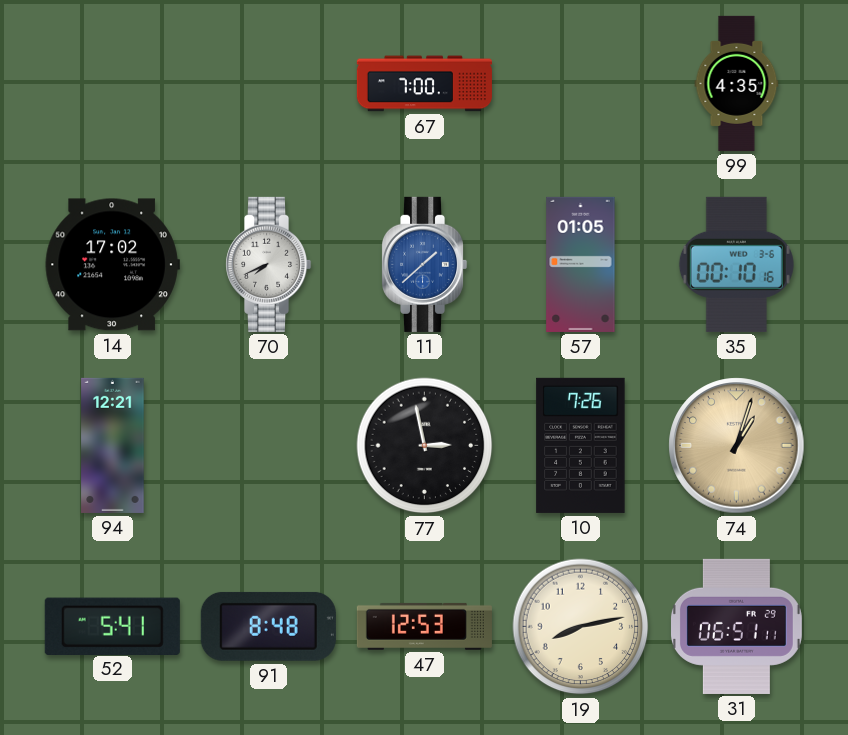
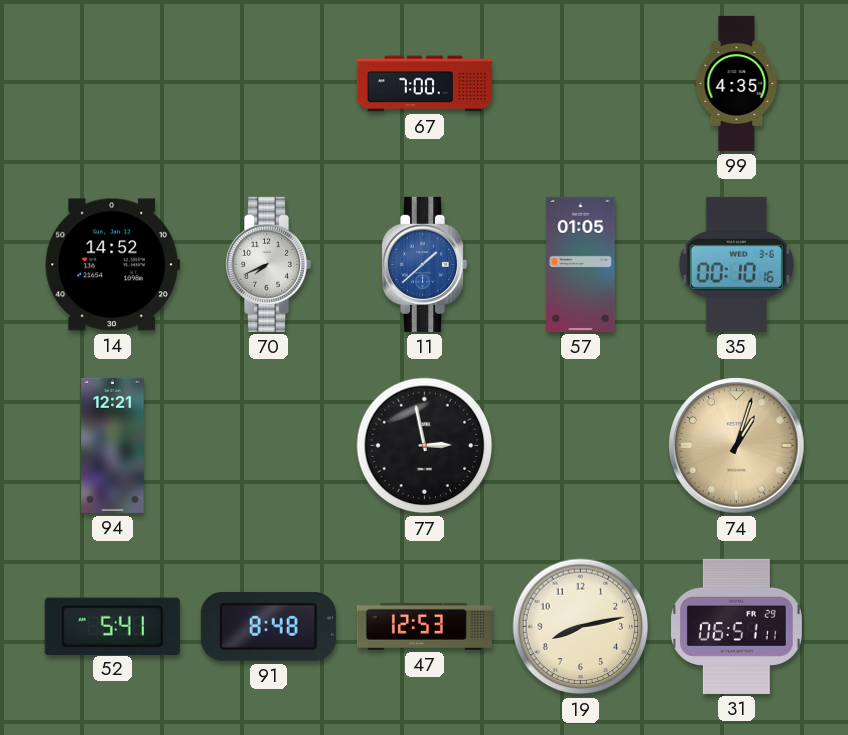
14: 17:02 -> 14:52 (112, 265)
10: 7:26 -> none (581, 445)
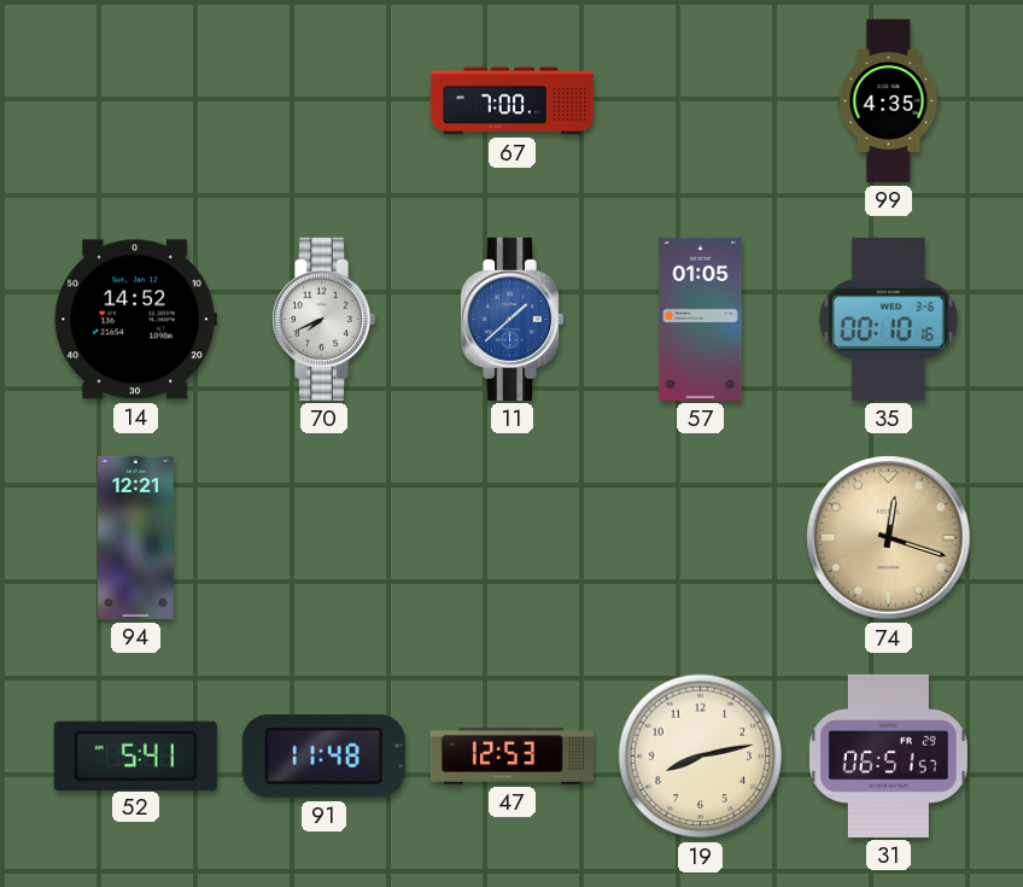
77: 2:58 -> none (425, 446)
74: 1:03 -> 12:18 (889, 538)
91: 8:48 -> 11:48 (323, 755)
31: 06:51:11 -> 06:51:57 (888, 755)
